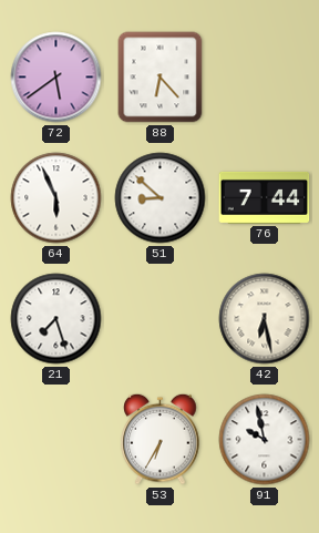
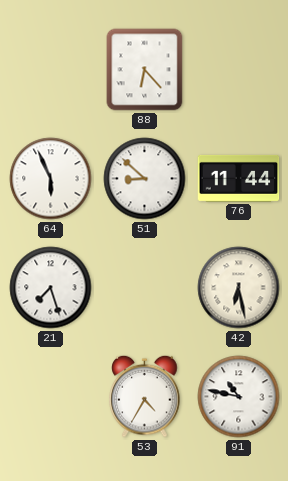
72: 5:39 -> none (56, 78)
76: 7:44 -> 11:44 (239, 178)
53: 6:35 -> 4:35 (145, 396)
91: 9:58 -> 10:47 (239, 397)
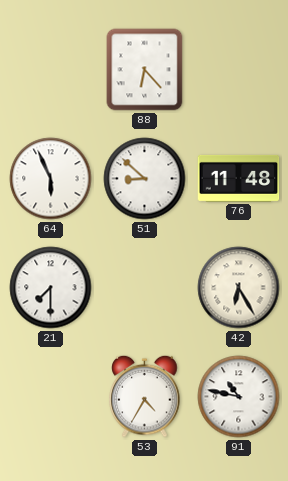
76: 11:44 -> 11:48 (239, 178)
21: 7:27 -> 7:30 (51, 288)
42: 6:28 -> 6:25 (239, 288)
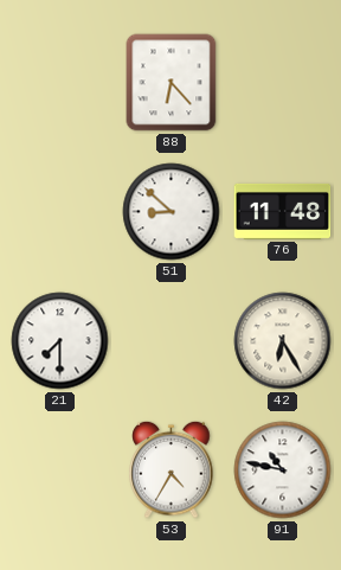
64: 5:56 -> none (51, 179)
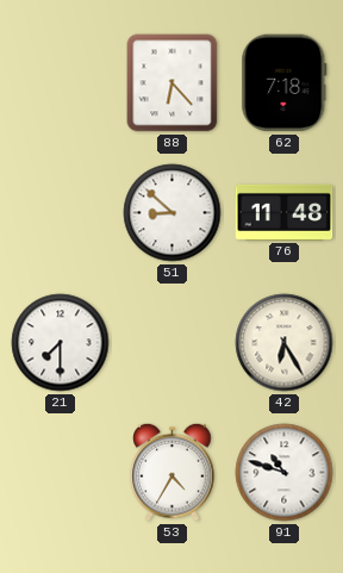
62: none -> 7:18 (285, 83)
91: 10:47 -> 10:48 (285, 473)
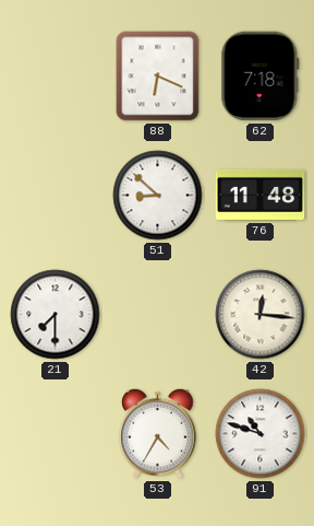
88: 6:23 -> 6:19 (158, 77)
42: 6:25 -> 12:16 (261, 315)
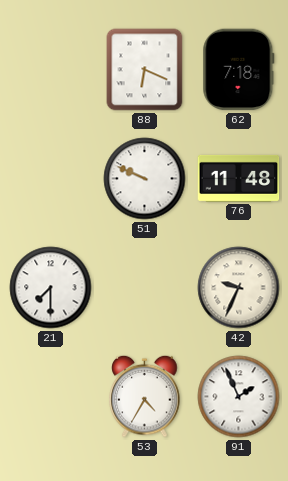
51: 8:52 -> 9:49 (145, 179)
42: 12:16 -> 9:34 (239, 288)
91: 10:48 -> 1:56 (239, 397)
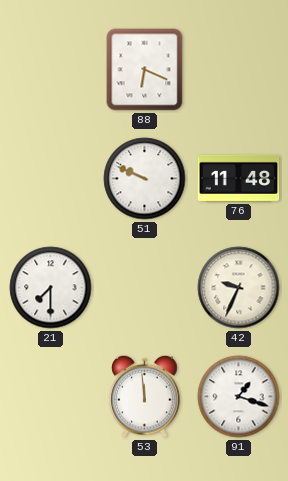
62: 7:18 -> none (239, 70)
53: 4:35 -> 11:59 (145, 396)
91: 1:56 -> 1:18 (239, 397)
